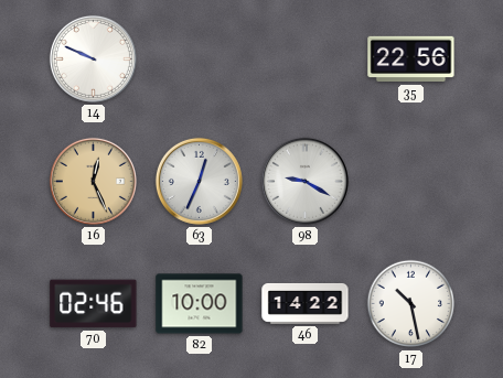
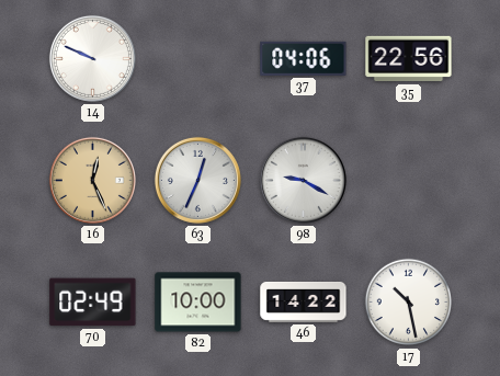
37: none -> 04:06 (304, 58)
70: 02:46 -> 02:49 (93, 303)
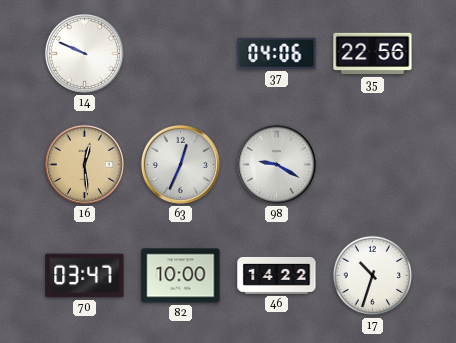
16: 12:26 -> 12:29 (84, 164)
70: 02:49 -> 03:47 (85, 276)
17: 10:28 -> 10:33 (373, 276)
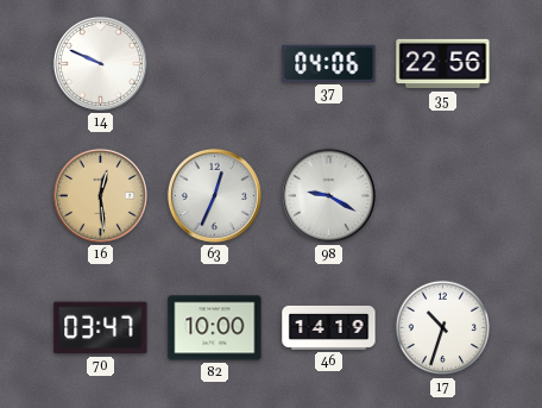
46: 14:22 -> 14:19 (329, 327)
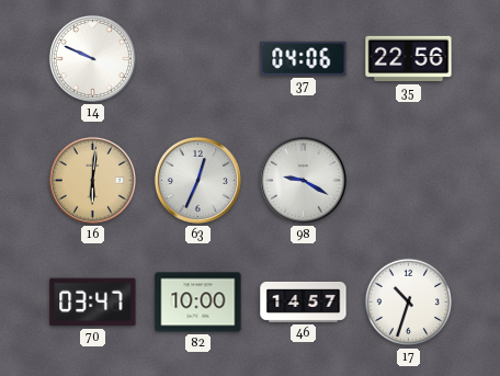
16: 12:29 -> 6:01 (92, 180)
46: 14:19 -> 14:57 (304, 301)
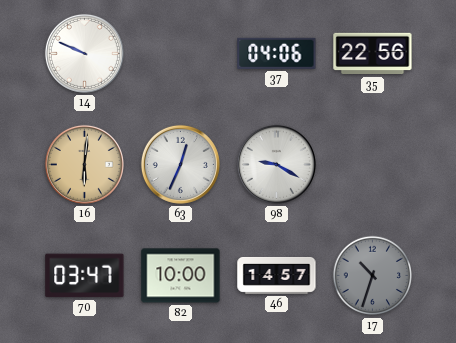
17 dial: white -> grey (373, 276)
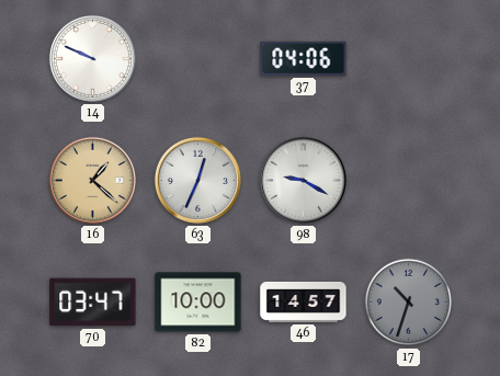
35: 22:56 -> none (373, 54)
16: 6:01 -> 1:22 (92, 180)
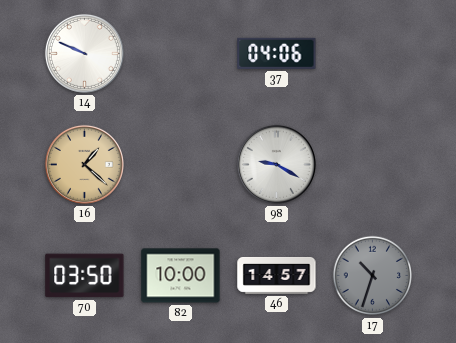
63: 12:34 -> none (197, 180)
70: 03:47 -> 03:50 (85, 276)
